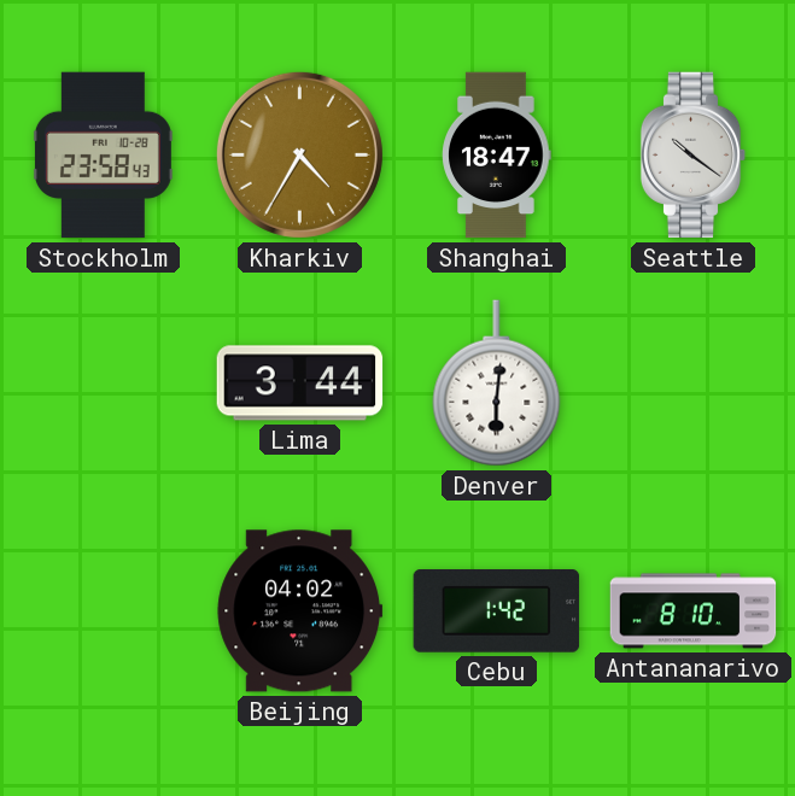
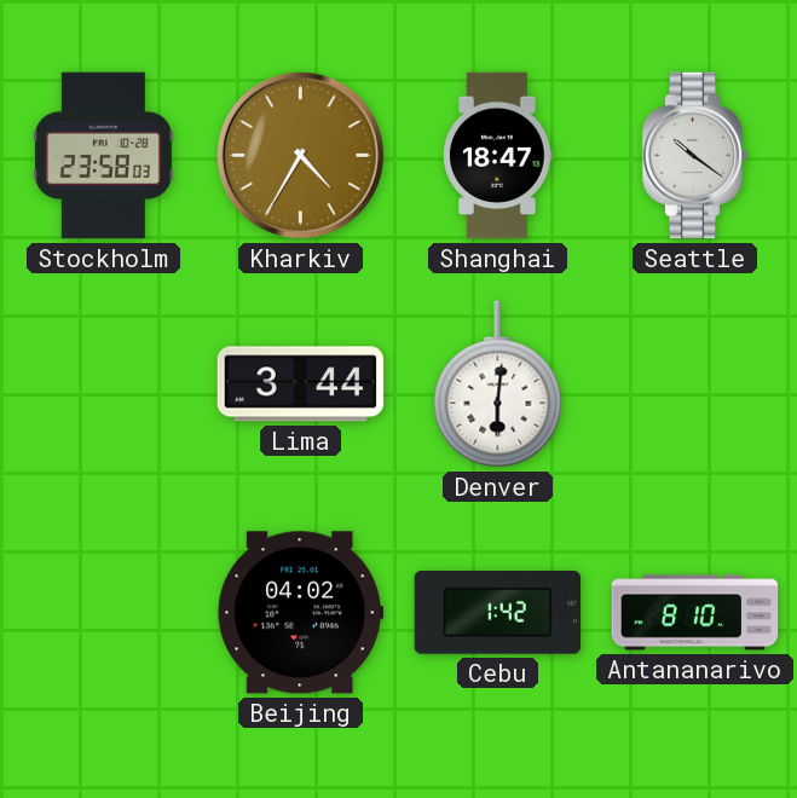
Stockholm: 23:58:43 -> 23:58:03 (103, 156)
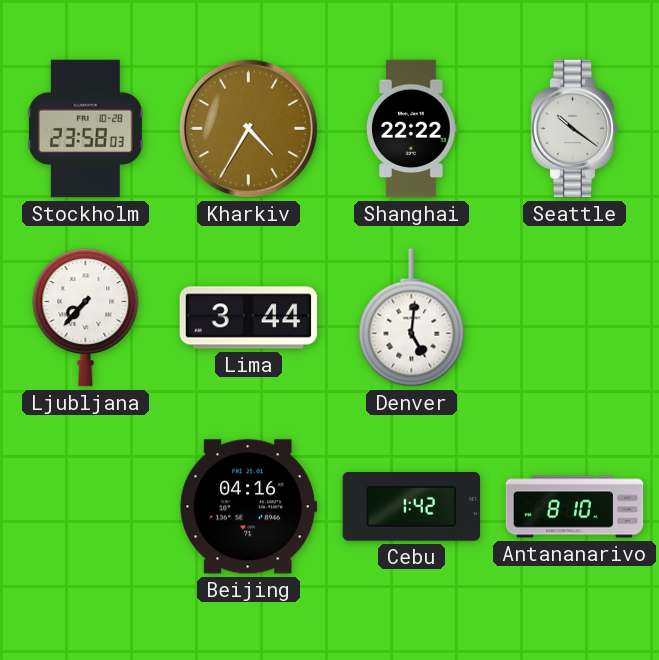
Shanghai: 18:47 -> 22:22 (412, 129)
Ljubljana: none -> 7:37 (86, 318)
Denver: 6:01 -> 5:01 (412, 318)
Beijing: 04:02 -> 04:16 (249, 507)
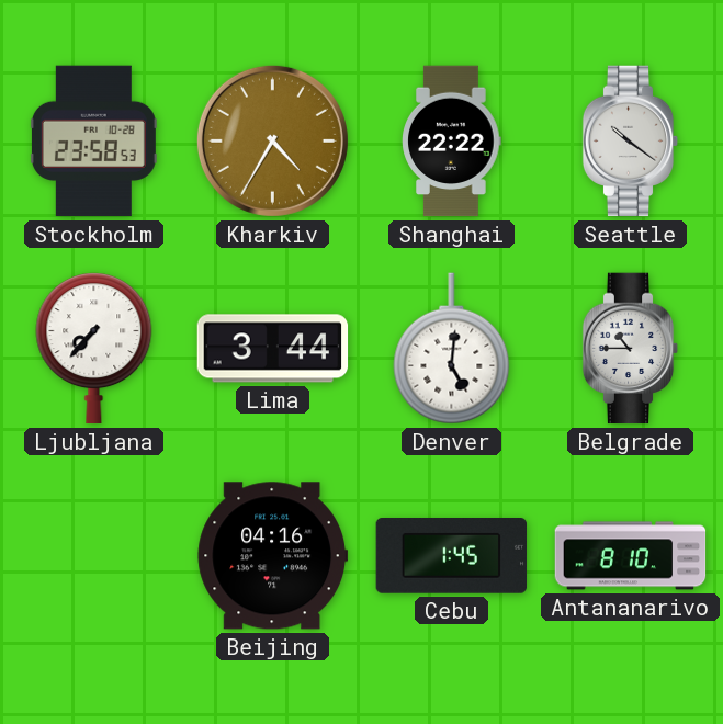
Stockholm: 23:58:03 -> 23:58:53 (93, 142)
Belgrade: none -> 10:45 (631, 349)
Cebu: 1:42 -> 1:45 (452, 556)
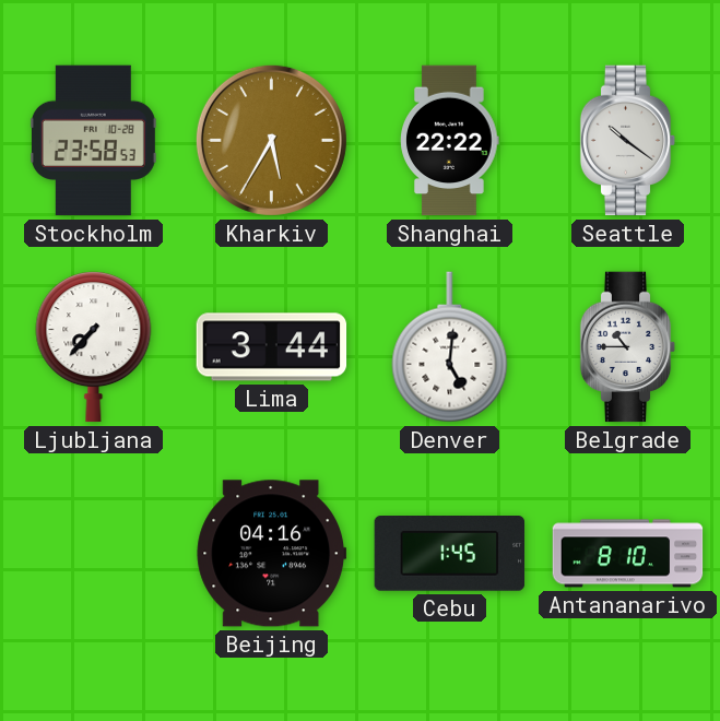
Kharkiv: 4:35 -> 5:35 (271, 140)
